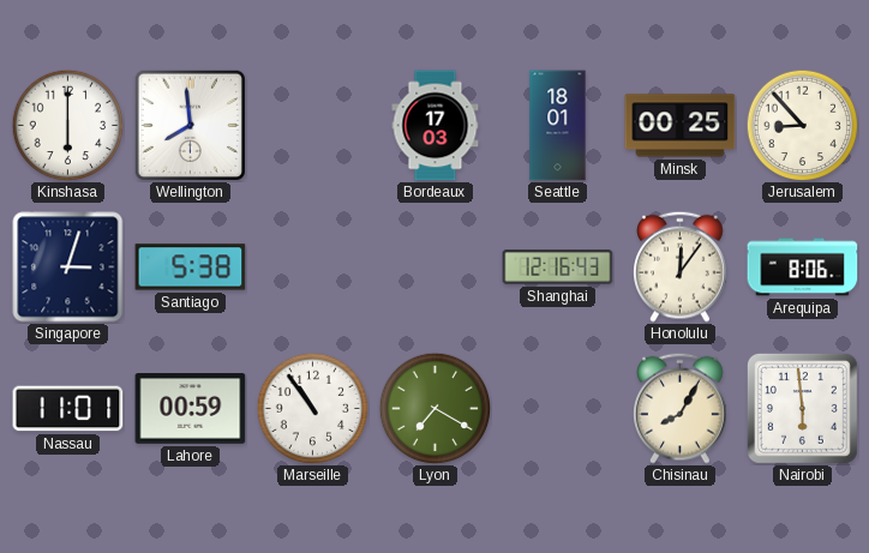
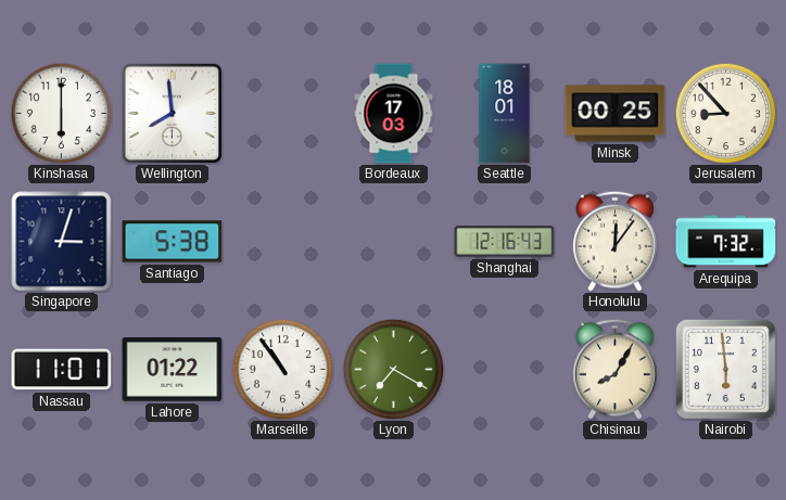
Arequipa: 8:06 -> 7:32 (726, 242)
Lahore: 00:59 -> 01:22 (173, 370)
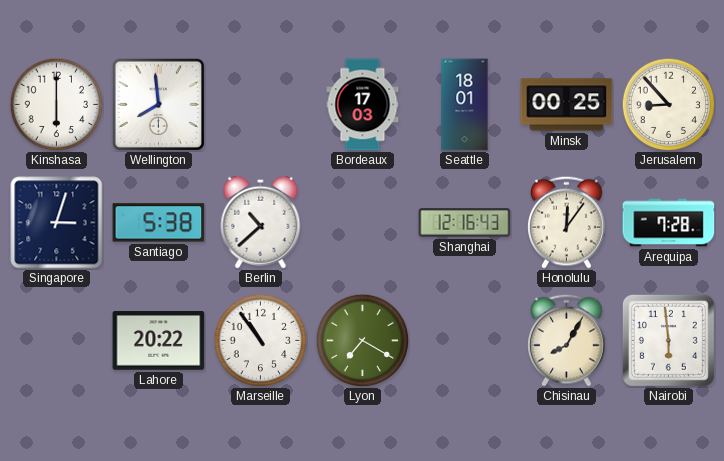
Berlin: none -> 10:38 (261, 222)
Arequipa: 7:32 -> 7:28 (669, 223)
Nassau: 11:01 -> none (62, 370)
Lahore: 01:22 -> 20:22 (159, 341)
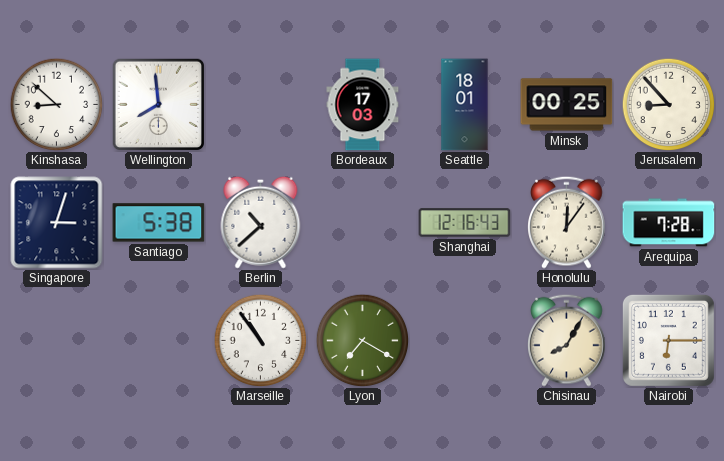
Kinshasa: 6:00 -> 8:52 (56, 104)
Lahore: 20:22 -> none (159, 341)
Nairobi: 5:59 -> 6:15 (668, 340)
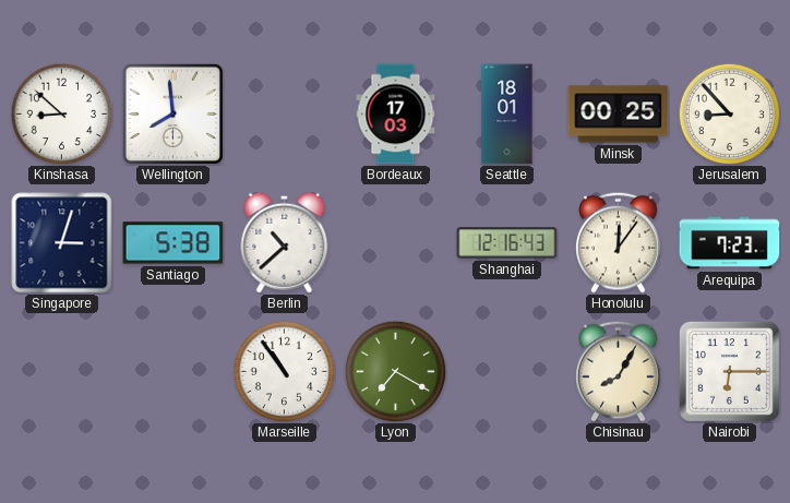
Arequipa: 7:28 -> 7:23 (730, 243)
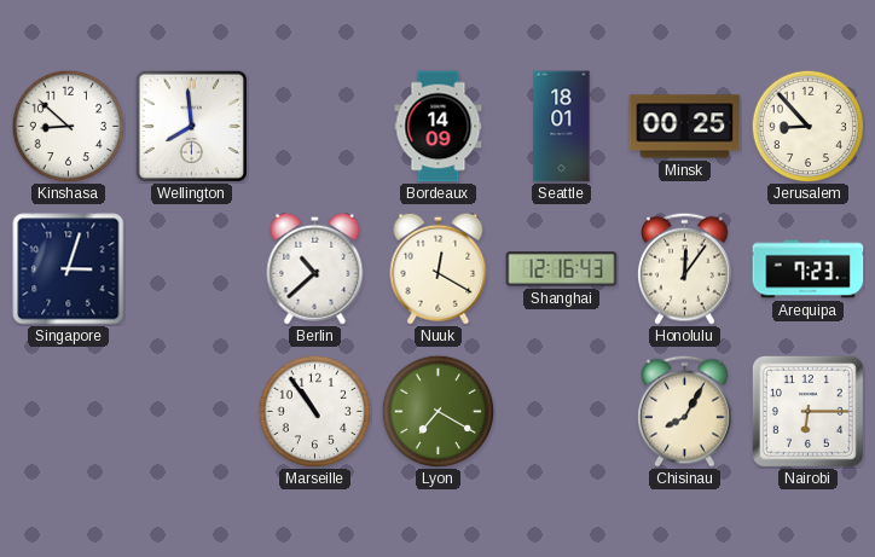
Bordeaux: 17:03 -> 14:09 (439, 127)
Santiago: 5:38 -> none (173, 243)
Nuuk: none -> 12:20 (439, 268)
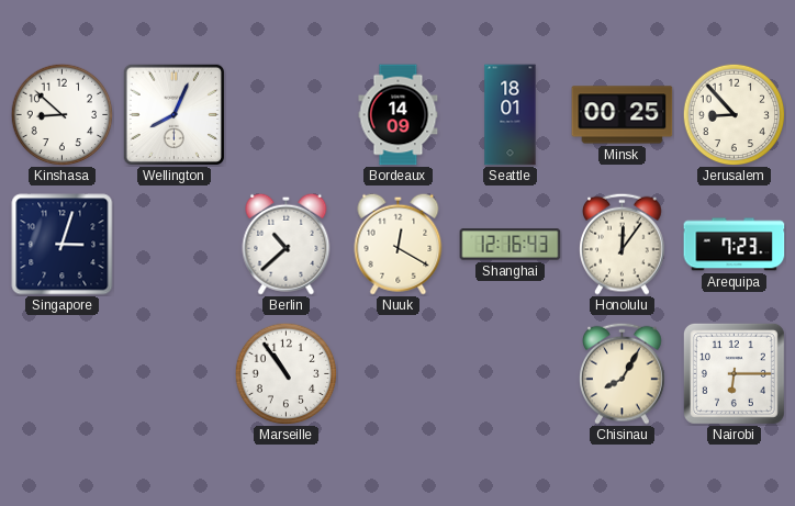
Wellington: 7:59 -> 8:04 (173, 114)
Lyon: 7:20 -> none (437, 411)
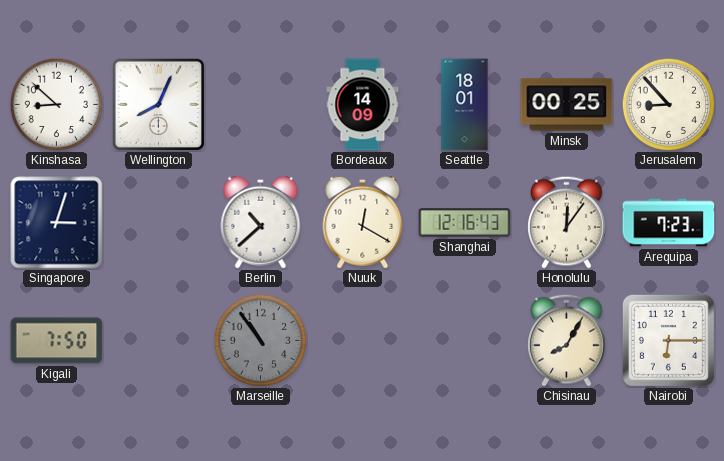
Kigali: none -> 7:50 (57, 341)
Marseille dial: white -> grey (260, 340)
